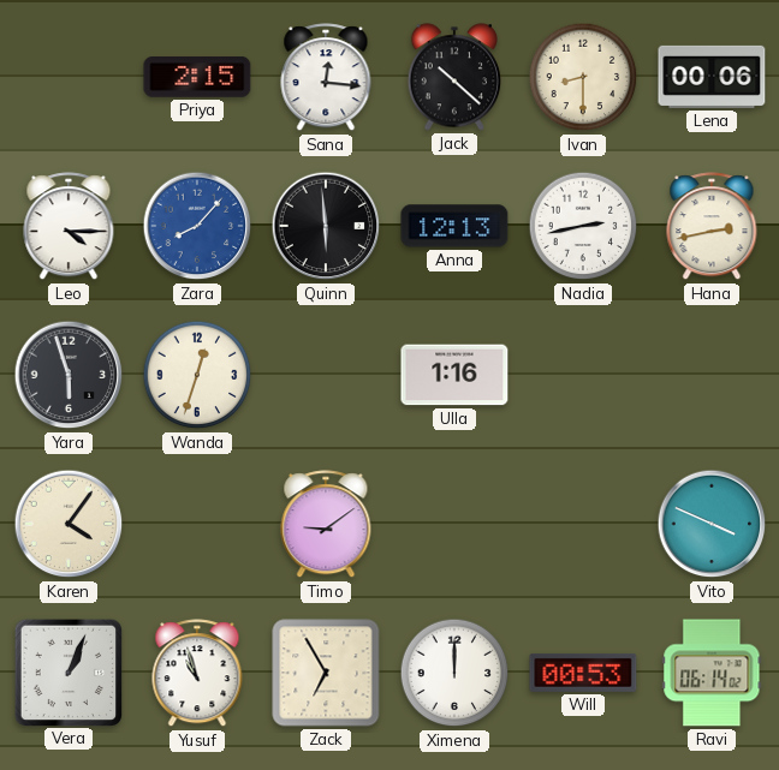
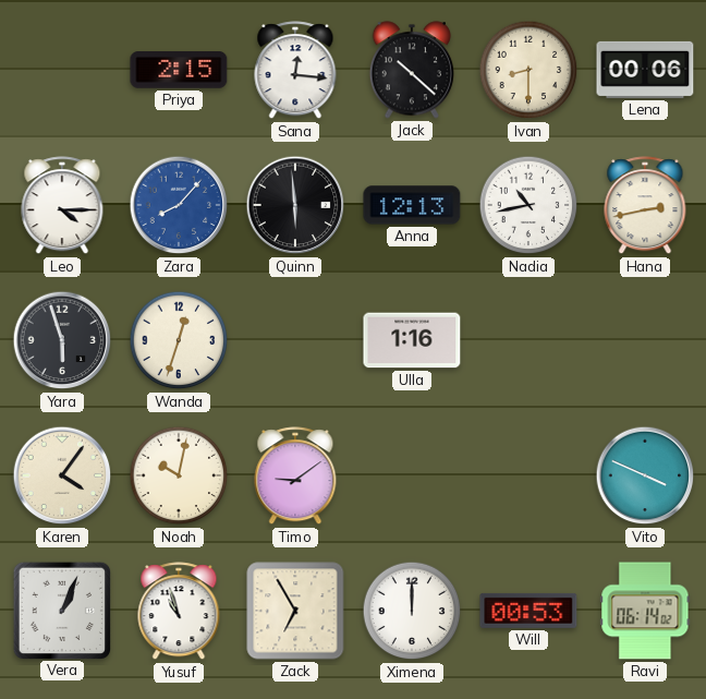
Nadia: 2:43 -> 10:43 (528, 205)
Noah: none -> 10:02 (179, 475)
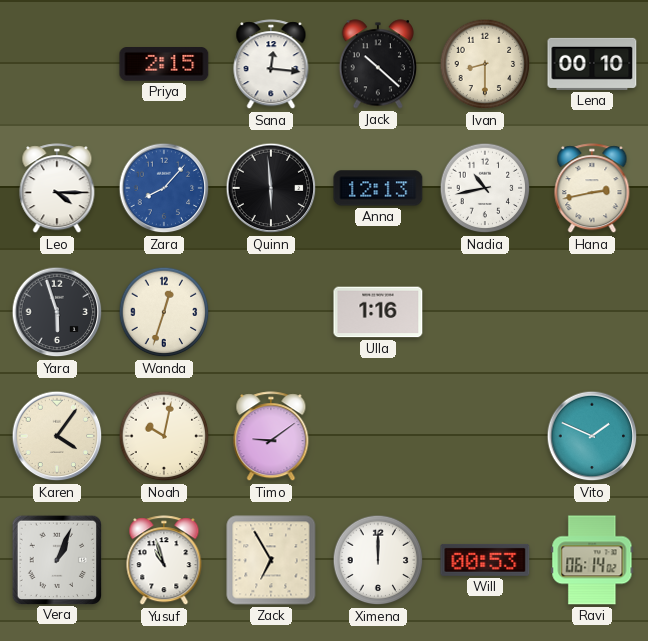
Lena: 00:06 -> 00:10 (592, 64)
Vito: 3:49 -> 1:49 (592, 436)
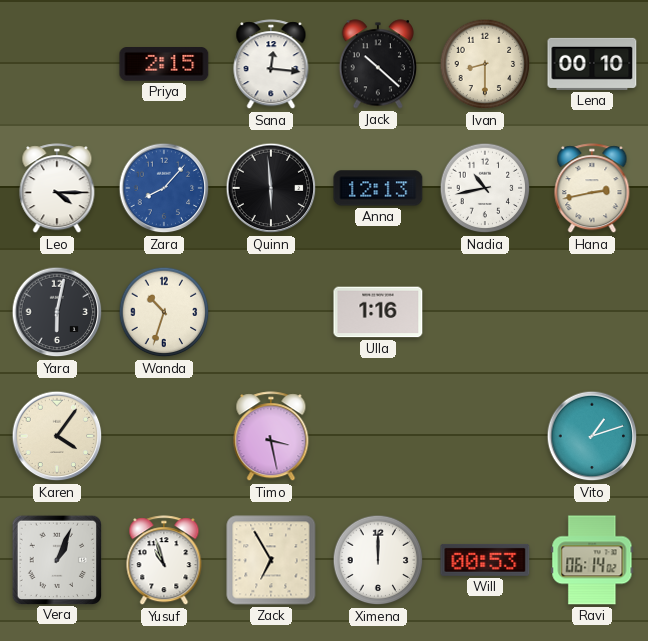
Yara: 5:57 -> 6:02 (57, 312)
Wanda: 12:33 -> 10:33 (164, 312)
Noah: 10:02 -> none (164, 436)
Timo: 9:09 -> 3:28 (271, 437)
Vito: 1:49 -> 1:12 (592, 436)
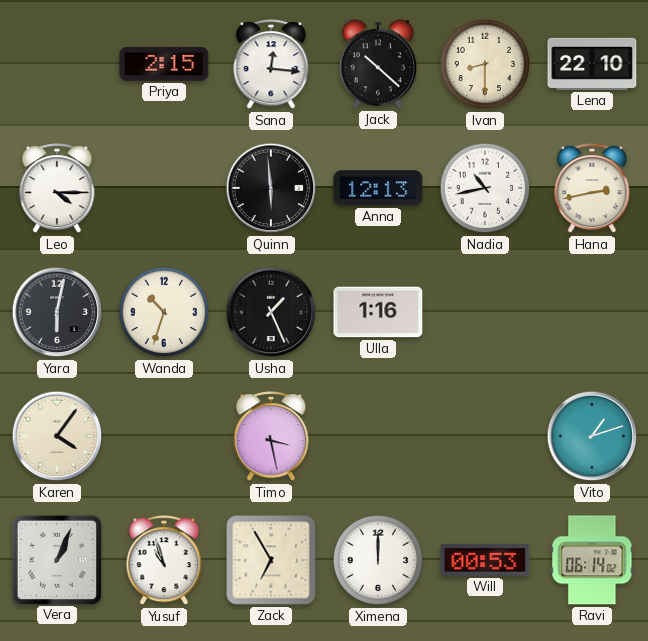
Lena: 00:10 -> 22:10 (592, 64)
Zara: 8:07 -> none (164, 188)
Usha: none -> 1:26 (271, 312)
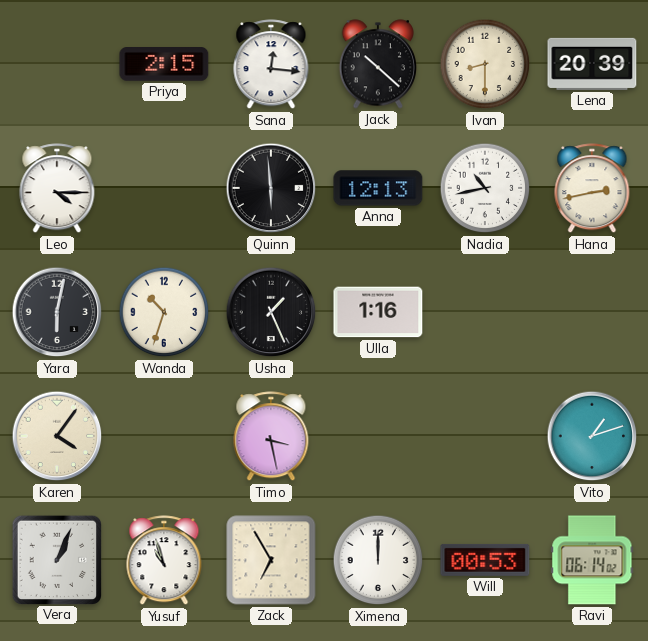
Lena: 22:10 -> 20:39 (592, 64)
